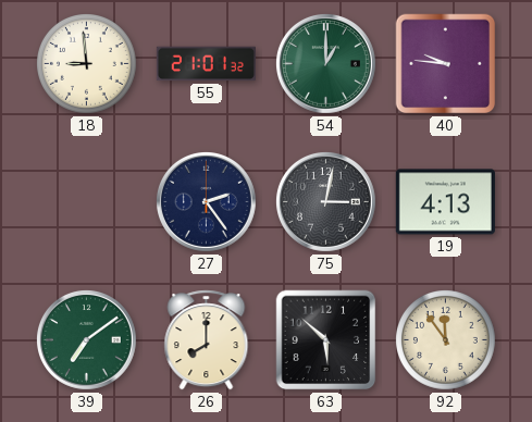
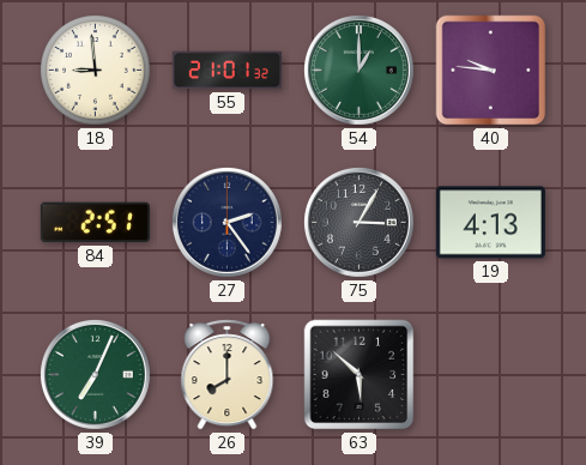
84: none -> 2:51 (95, 223)
75: 3:02 -> 3:05 (358, 222)
39: 7:09 -> 7:04 (95, 374)
92: 11:54 -> none (446, 340)
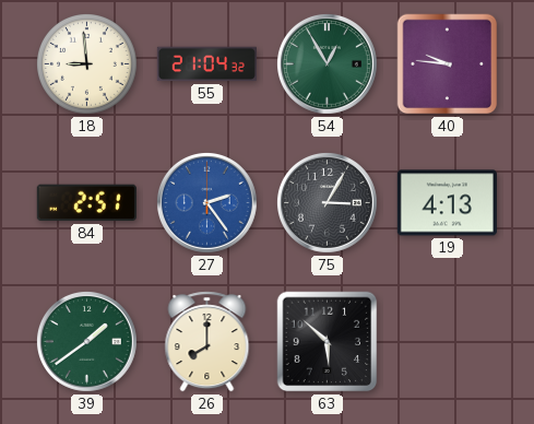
55: 21:01 -> 21:04 (206, 64)
54: 1:00 -> 12:55 (327, 63)
27 dial: navy -> blue (206, 202)
39: 7:04 -> 1:39 (86, 341)
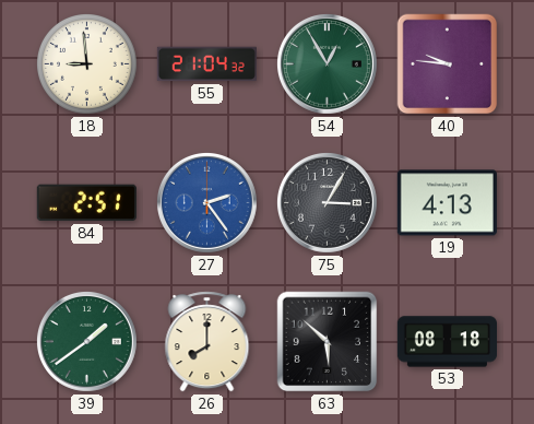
53: none -> 08:18 (447, 342)
